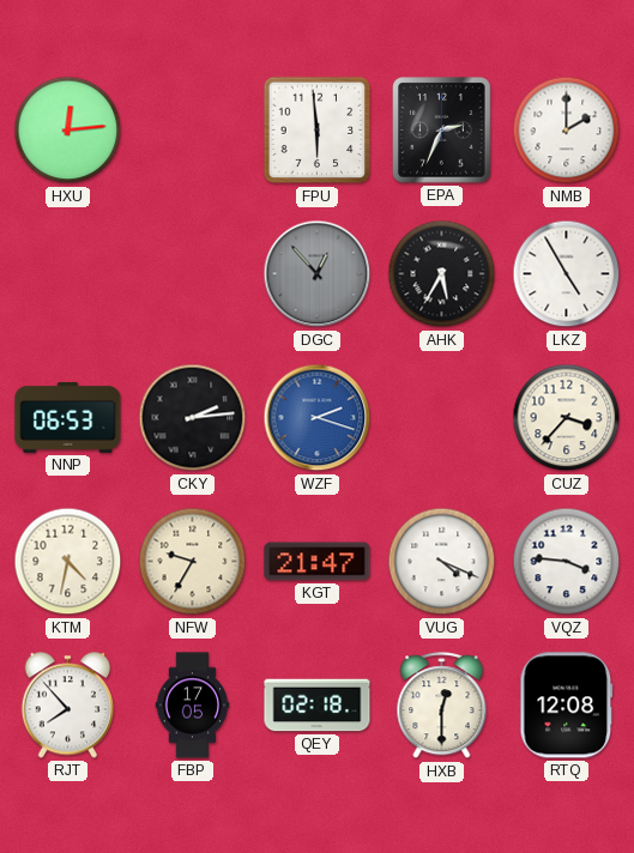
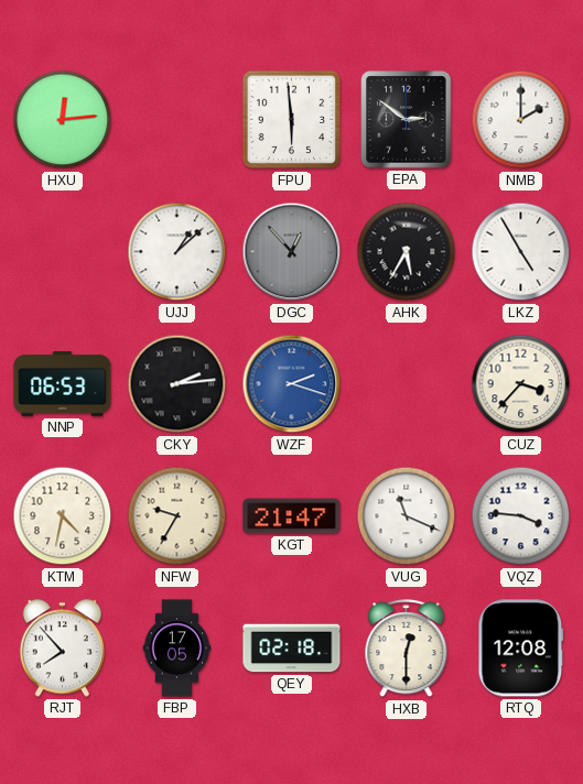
EPA: 2:34 -> 2:51 (407, 120)
UJJ: none -> 1:08 (177, 252)
VUG: 4:19 -> 11:19 (407, 516)
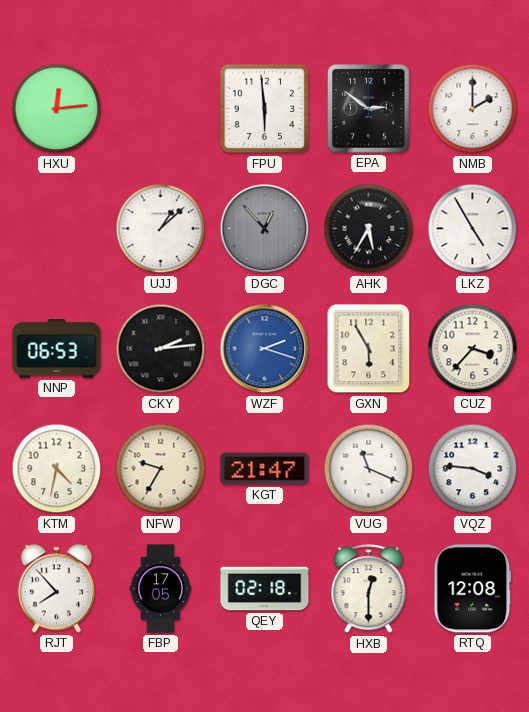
GXN: none -> 5:55 (369, 349)
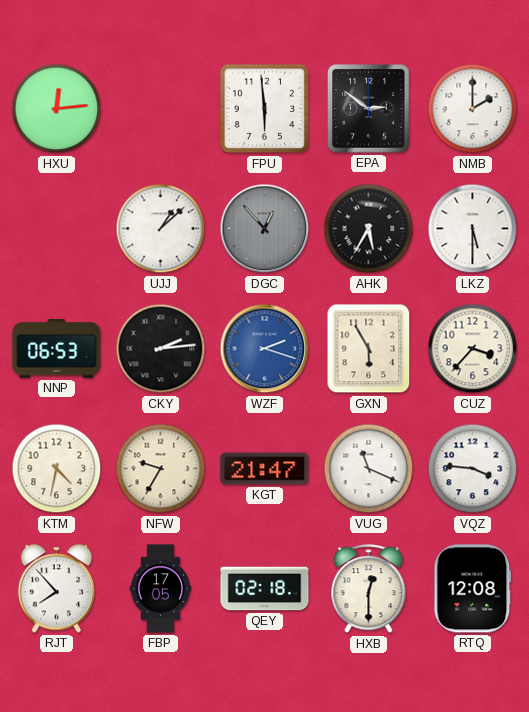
LKZ: 4:55 -> 5:30 (473, 229)
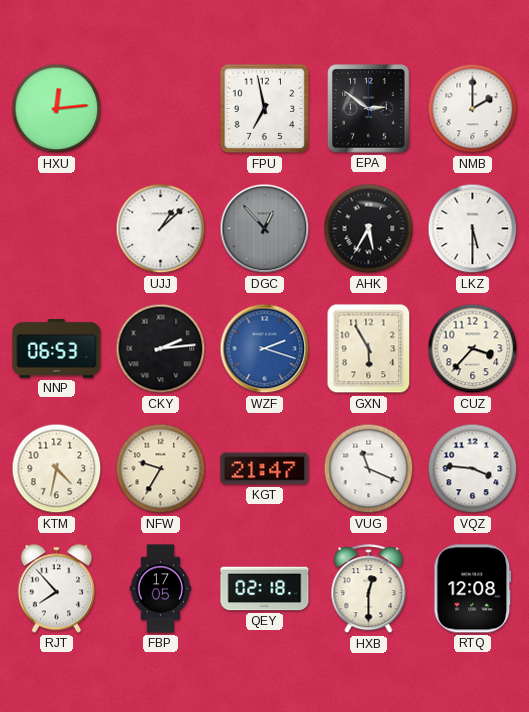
FPU: 5:59 -> 6:58 (265, 109)
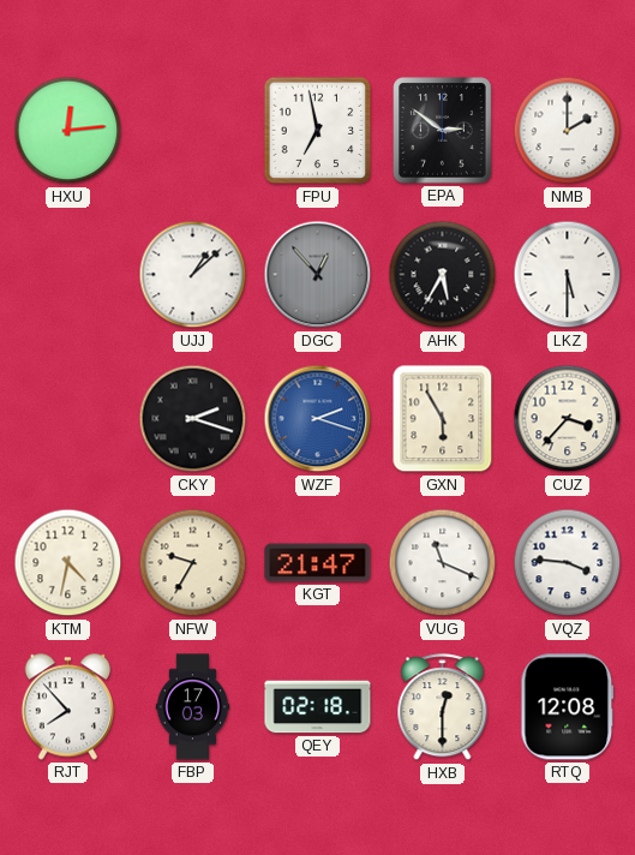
NNP: 06:53 -> none (57, 348)
CKY: 2:14 -> 2:18 (193, 419)
FBP: 17:05 -> 17:03 (193, 707)
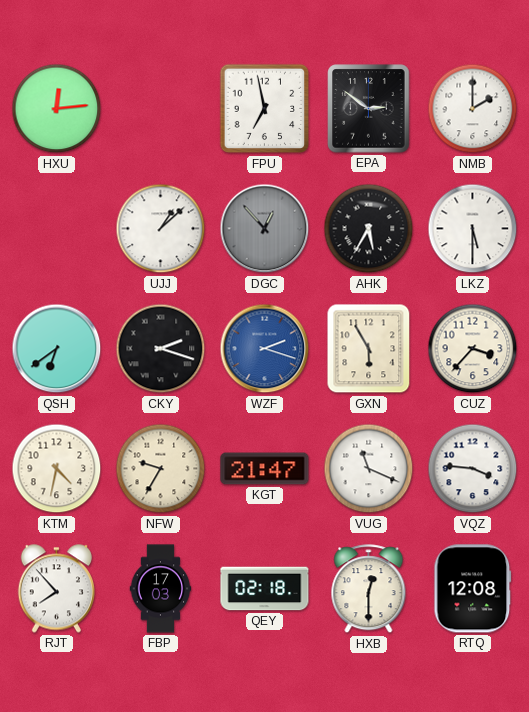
QSH: none -> 6:39 (57, 349)
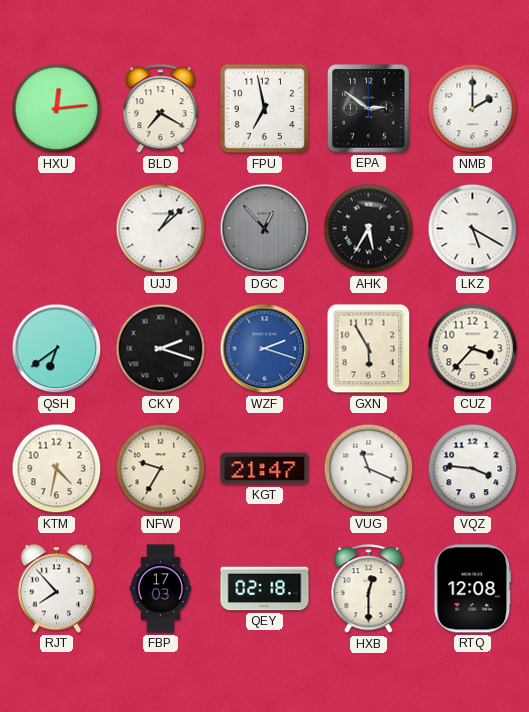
BLD: none -> 7:20 (161, 109)
LKZ: 5:30 -> 5:20 (473, 229)
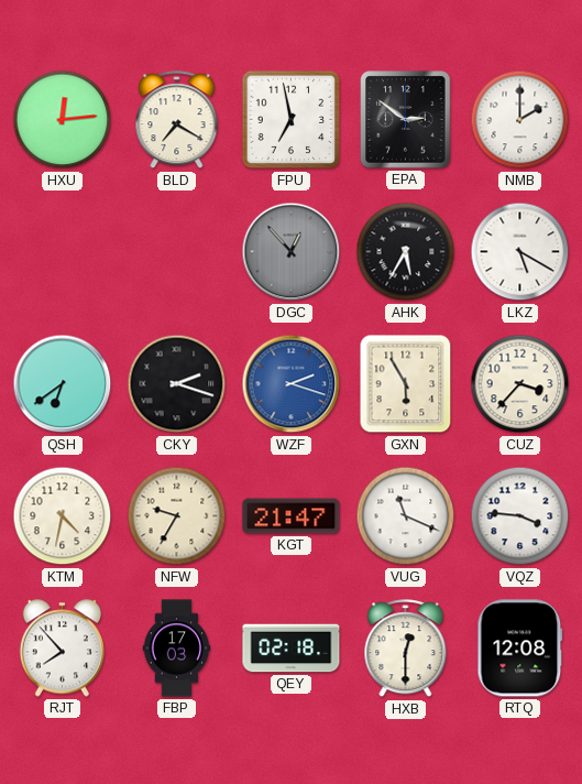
UJJ: 1:08 -> none (161, 229)
